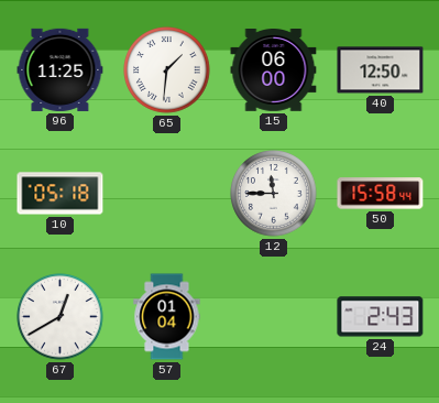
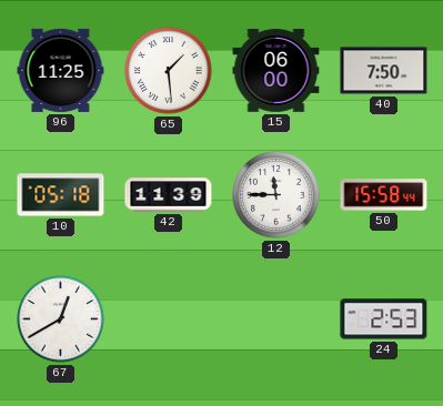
65: 1:31 -> 1:29 (169, 71)
40: 12:50 -> 7:50 (384, 71)
42: none -> 11:39 (169, 195)
57: 01:04 -> none (167, 317)
24: 2:43 -> 2:53 (384, 319)
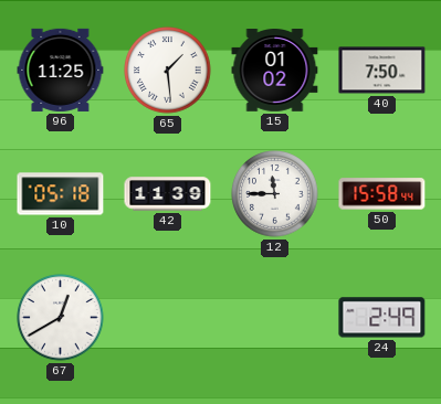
15: 06:00 -> 01:02 (275, 71)
24: 2:53 -> 2:49 (382, 318)
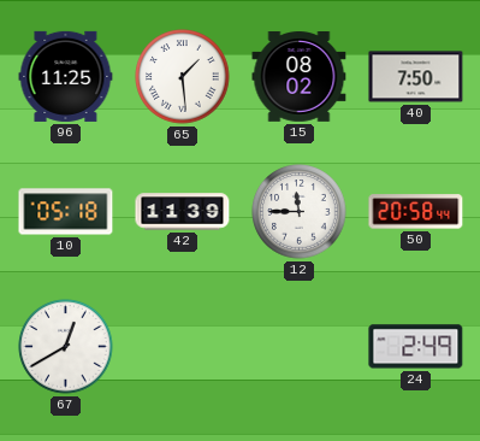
15: 01:02 -> 08:02 (300, 77)
50: 15:58 -> 20:58 (416, 212)
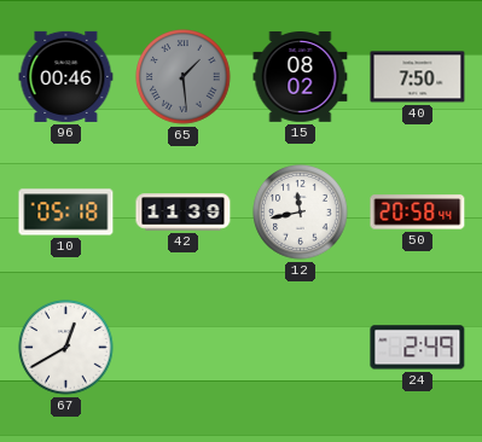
96: 11:25 -> 00:46 (66, 76)
65 dial: white -> grey (184, 77)
12: 11:45 -> 11:43 (301, 213)
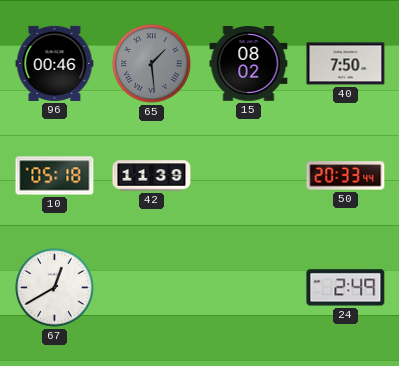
12: 11:43 -> none (301, 213)
50: 20:58 -> 20:33 (346, 176)
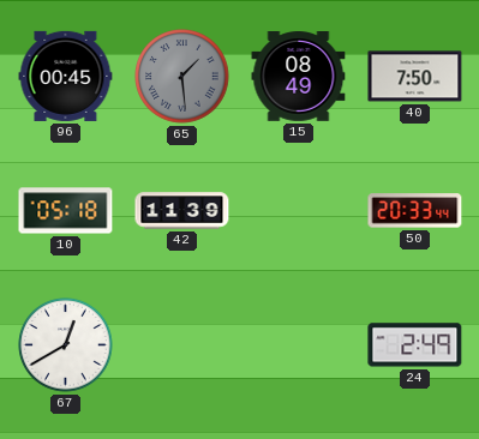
96: 00:46 -> 00:45 (66, 76)
15: 08:02 -> 08:49 (299, 77)
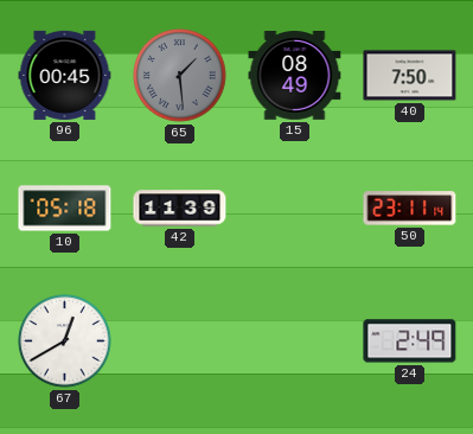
50: 20:33 -> 23:11 (410, 209)
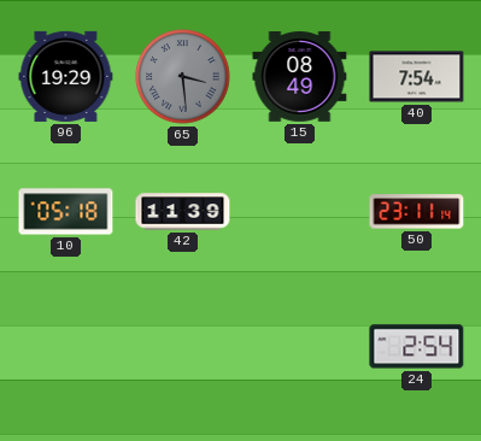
96: 00:45 -> 19:29 (66, 76)
65: 1:29 -> 3:29 (183, 77)
40: 7:50 -> 7:54 (417, 77)
67: 12:40 -> none (65, 342)
24: 2:49 -> 2:54 (417, 347)
